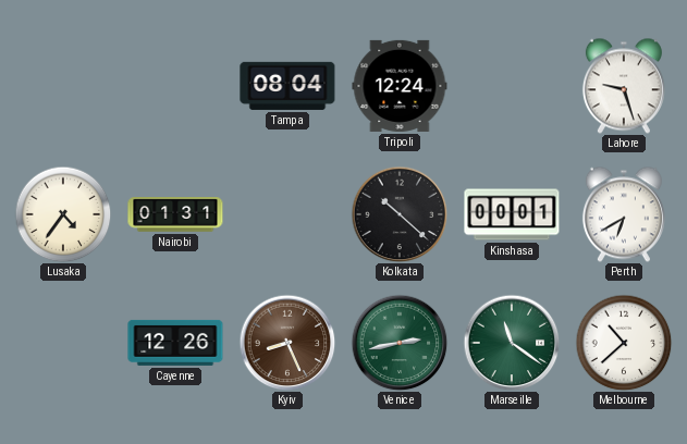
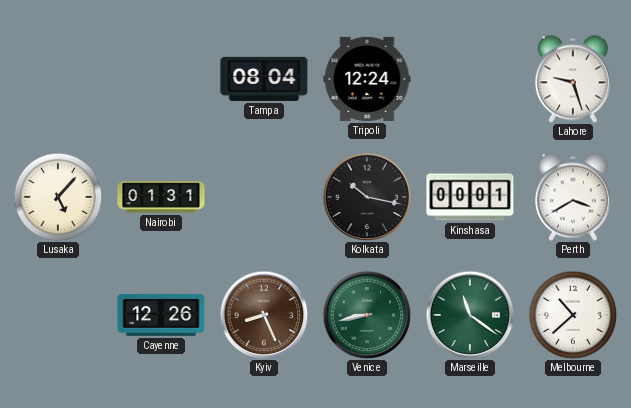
Lusaka: 4:36 -> 5:07 (58, 197)
Kolkata: 10:22 -> 10:17 (367, 197)
Perth: 6:40 -> 3:40 (573, 197)
Venice: 2:43 -> 8:43 (367, 315)
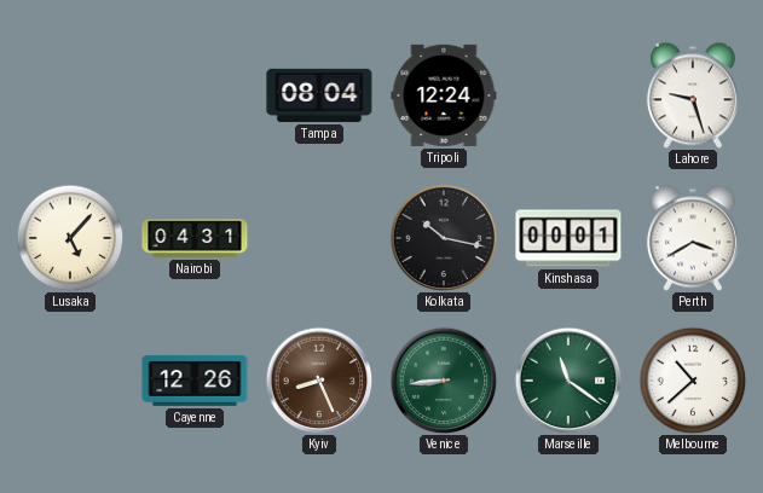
Nairobi: 01:31 -> 04:31 (195, 239)
Venice: 8:43 -> 8:44 (444, 381)
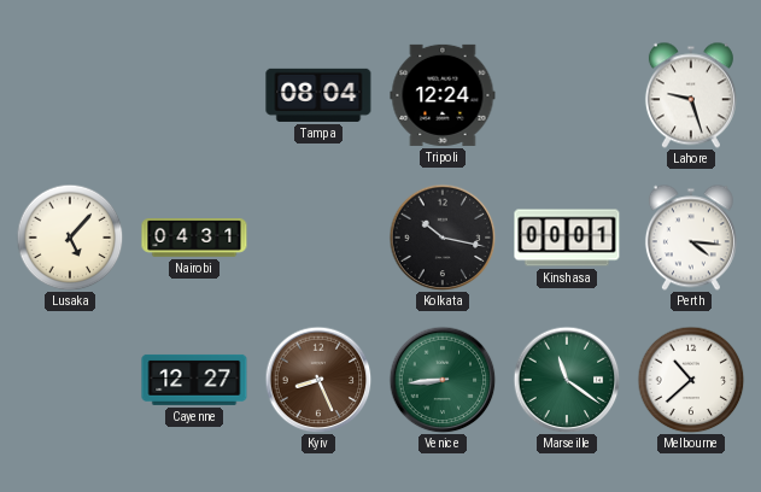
Perth: 3:40 -> 4:16 (691, 238)
Cayenne: 12:26 -> 12:27 (194, 380)
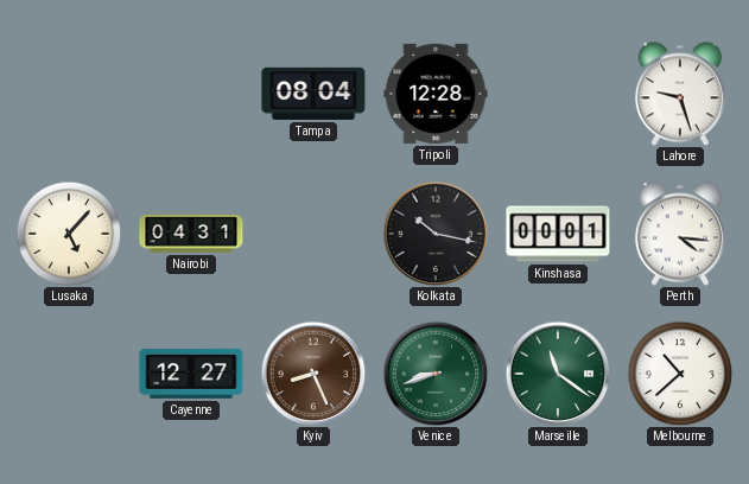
Tripoli: 12:24 -> 12:28 (436, 94)
Venice: 8:44 -> 8:42 (436, 374)
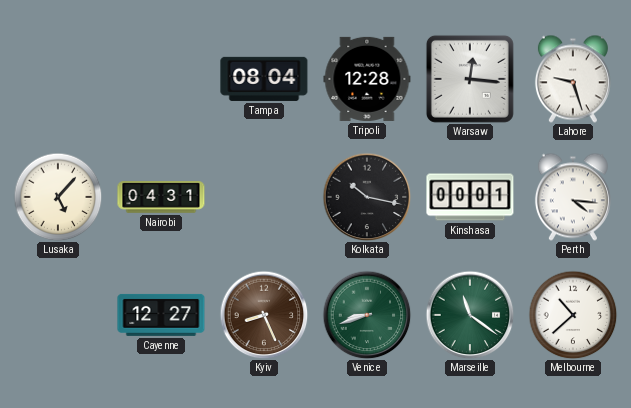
Warsaw: none -> 12:16 (470, 79)
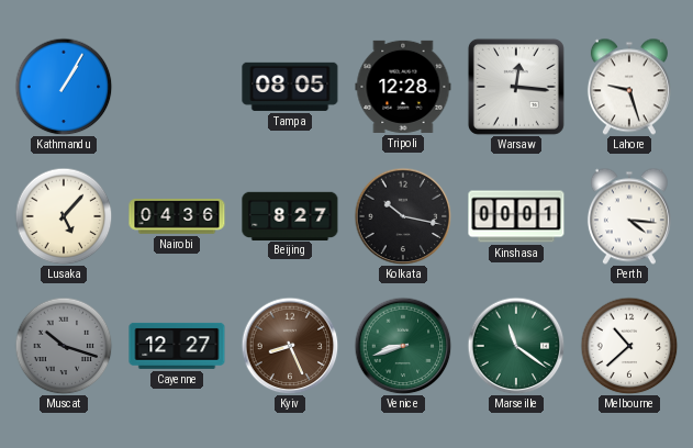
Kathmandu: none -> 1:05 (64, 87)
Tampa: 08:04 -> 08:05 (290, 87)
Nairobi: 04:31 -> 04:36 (177, 217)
Beijing: none -> 8:27 (290, 215)
Muscat: none -> 10:18 (64, 346)
